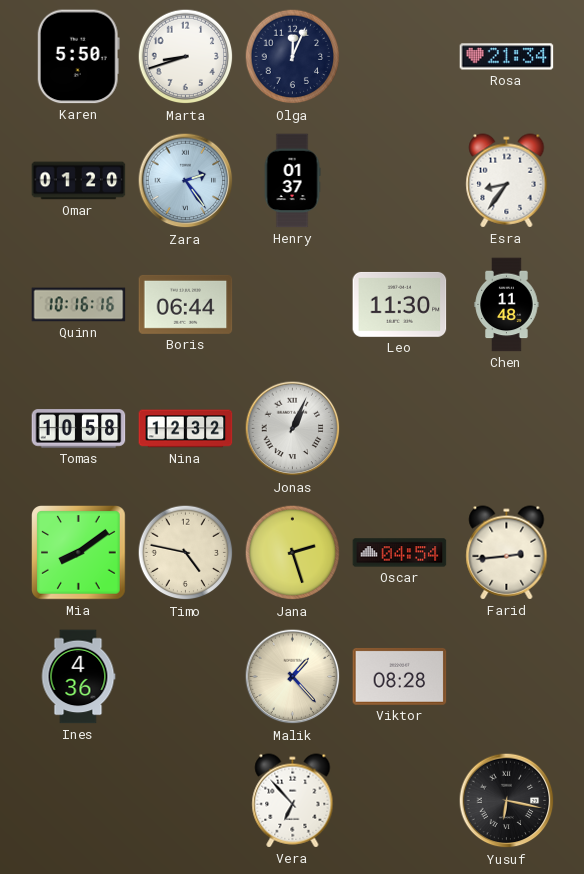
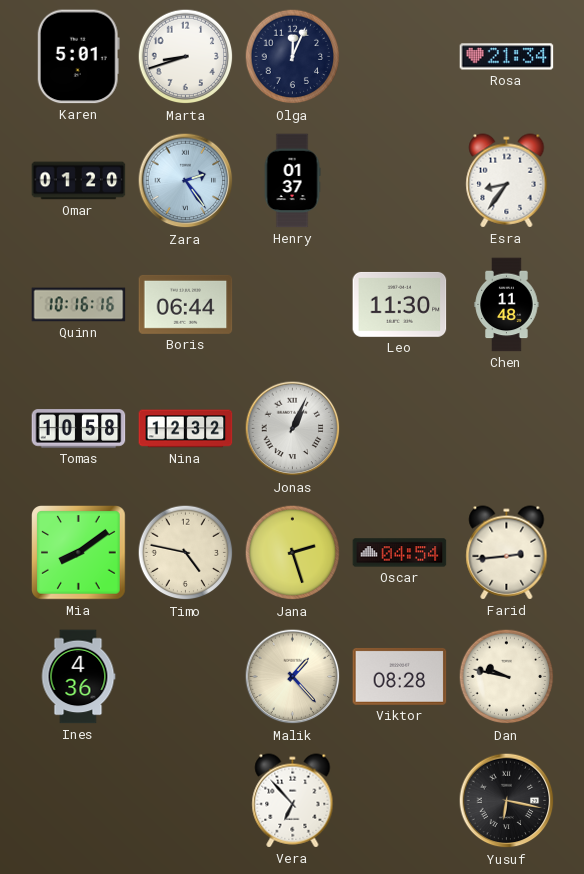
Karen: 5:50 -> 5:01 (78, 57)
Dan: none -> 9:47 (507, 677)
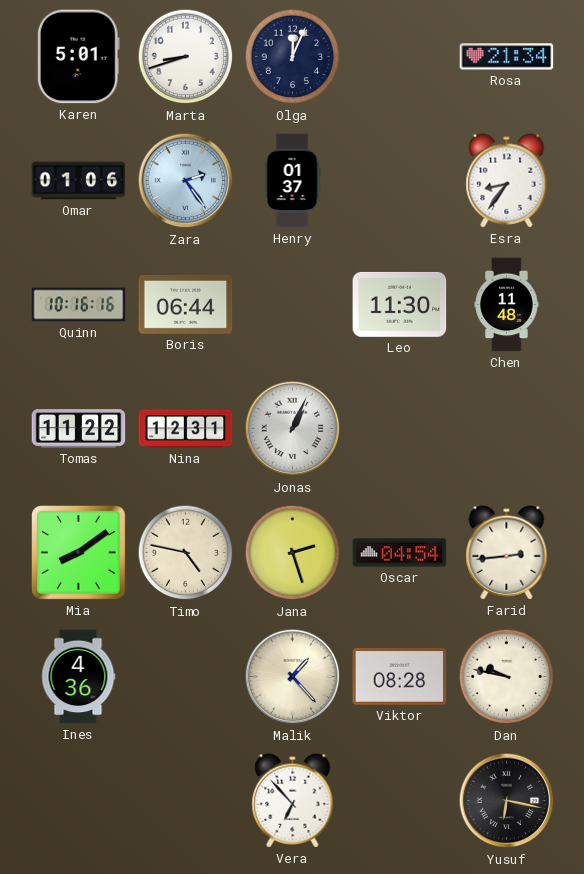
Omar: 01:20 -> 01:06 (79, 181)
Tomas: 10:58 -> 11:22 (79, 429)
Nina: 12:32 -> 12:31 (186, 429)
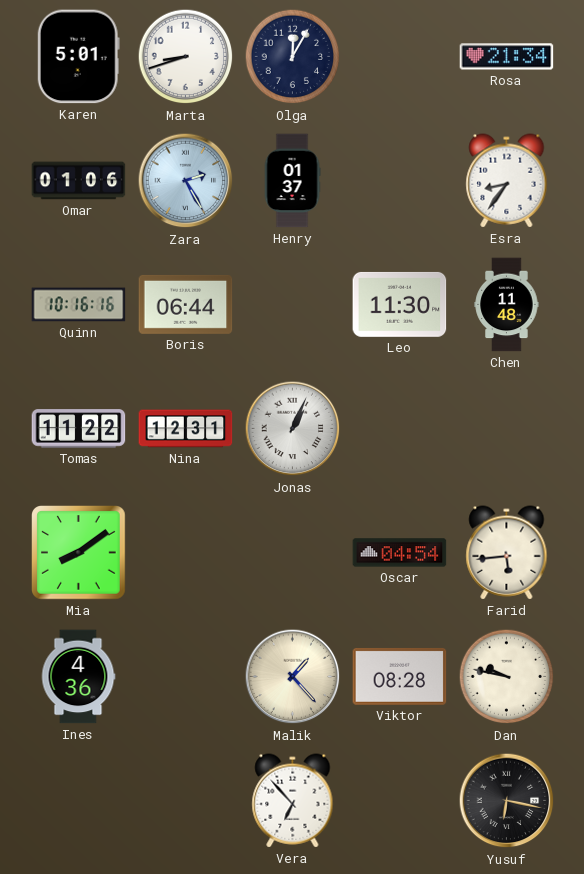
Olga: 12:04 -> 12:05 (293, 57)
Zara: 2:24 -> 2:25 (186, 181)
Timo: 4:47 -> none (186, 553)
Jana: 2:27 -> none (293, 553)
Farid: 2:44 -> 5:44 (507, 553)
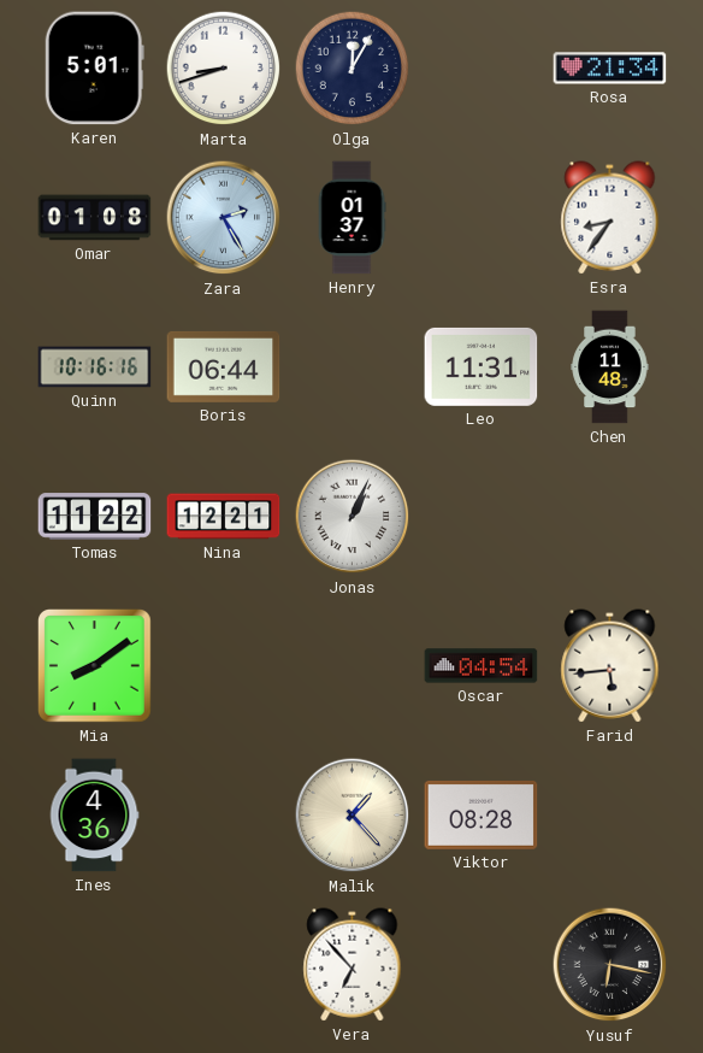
Omar: 01:06 -> 01:08 (95, 218)
Leo: 11:30 -> 11:31 (482, 366)
Nina: 12:31 -> 12:21 (224, 517)
Dan: 9:47 -> none (507, 677)
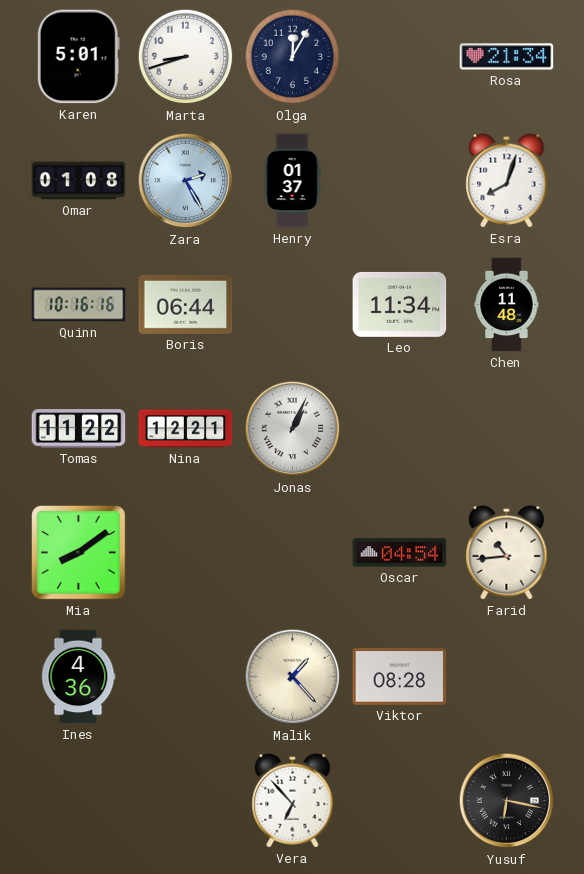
Esra: 8:36 -> 8:03 (507, 181)
Leo: 11:31 -> 11:34 (400, 304)
Farid: 5:44 -> 10:44 (507, 553)
